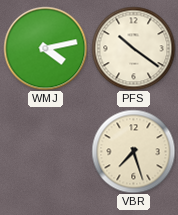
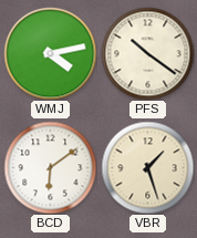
BCD: none -> 6:09 (50, 167)
VBR: 7:27 -> 1:27 (147, 167)
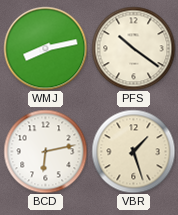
WMJ: 4:13 -> 8:13 (45, 48)
BCD: 6:09 -> 6:13 (45, 151)
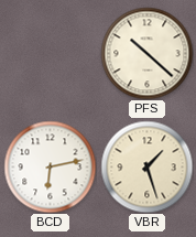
WMJ: 8:13 -> none (45, 48)
PFS: 10:21 -> 10:22 (146, 53)
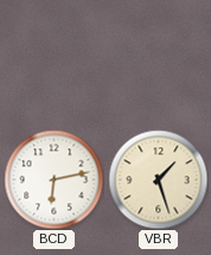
PFS: 10:22 -> none (146, 53)
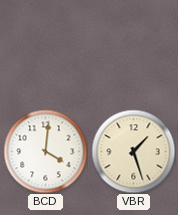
BCD: 6:13 -> 4:01 (45, 151)
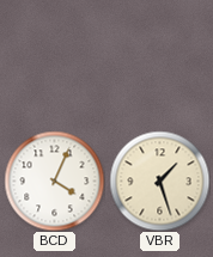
BCD: 4:01 -> 4:04 (54, 180)
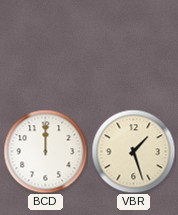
BCD: 4:04 -> 12:00 (45, 151)
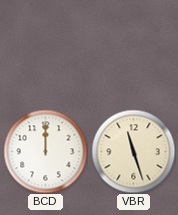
VBR: 1:27 -> 11:27 (133, 151)
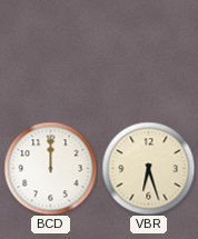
VBR: 11:27 -> 6:27 (148, 168)
